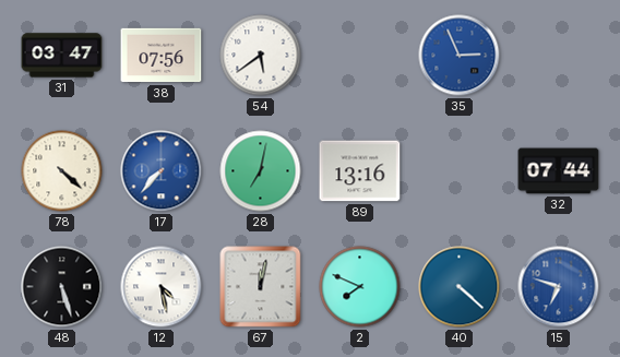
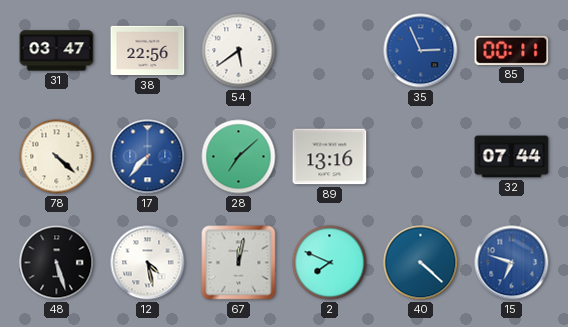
38: 07:56 -> 22:56 (148, 51)
85: none -> 00:11 (512, 50)
28: 7:02 -> 7:08 (239, 157)
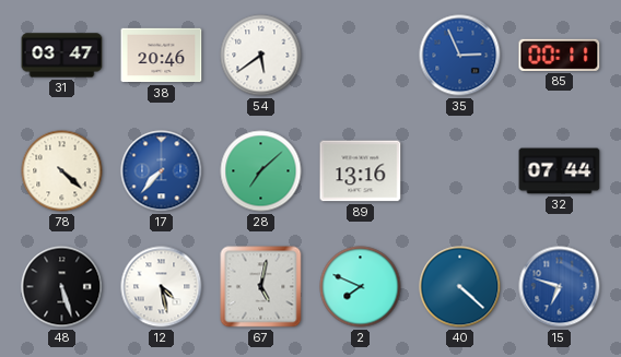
38: 22:56 -> 20:46 (162, 56)
67: 12:02 -> 5:02 (261, 287)
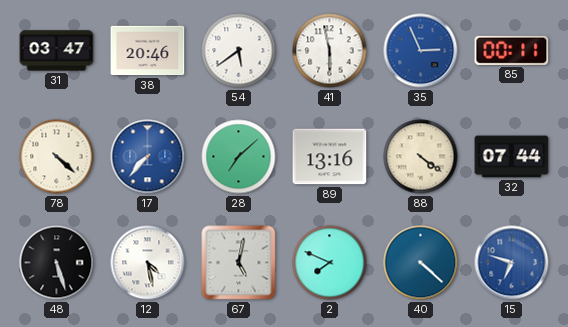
41: none -> 5:58 (330, 51)
88: none -> 4:21 (421, 157)
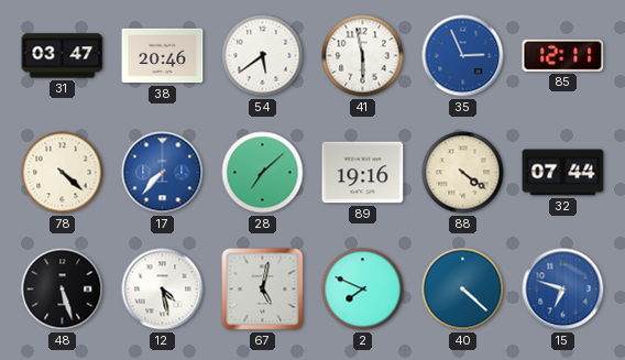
85: 00:11 -> 12:11 (563, 55)
89: 13:16 -> 19:16 (363, 173)
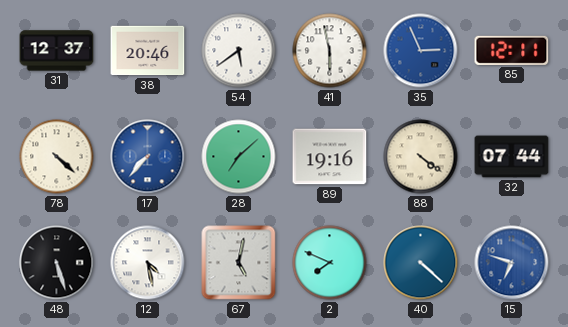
31: 03:47 -> 12:37 (57, 51)
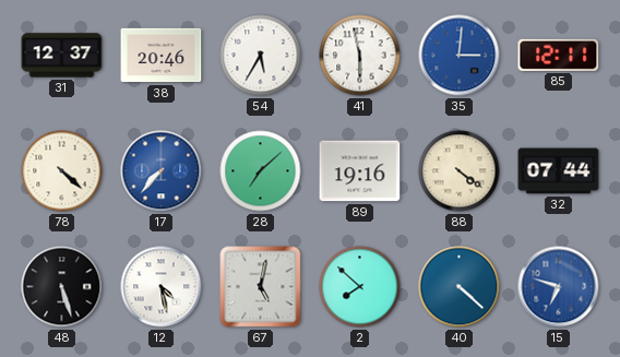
54: 5:39 -> 5:35 (261, 56)
35: 2:56 -> 3:01 (460, 56)
2: 7:49 -> 7:52 (360, 287)
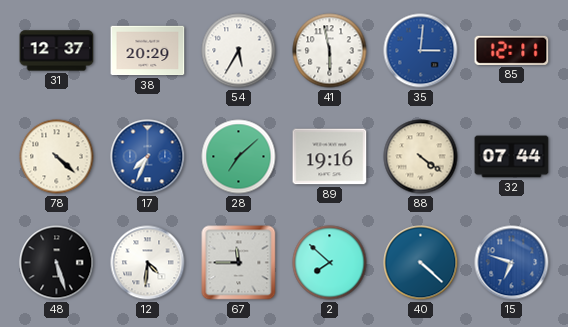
38: 20:46 -> 20:29 (148, 51)
17: 7:37 -> 7:34 (148, 157)
12: 4:28 -> 4:31 (148, 263)
67: 5:02 -> 11:45 (239, 263)
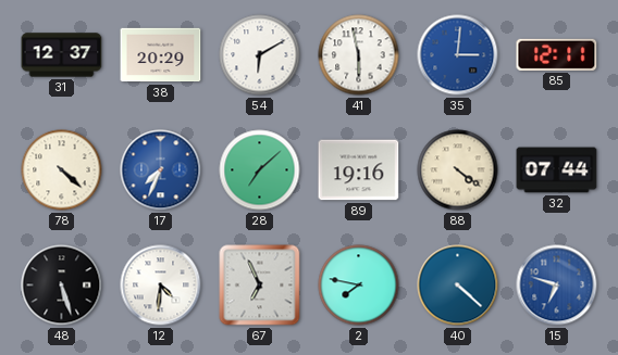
54: 5:35 -> 6:10 (260, 55)
67: 11:45 -> 6:56 (260, 286)
2: 7:52 -> 7:47 (359, 286)
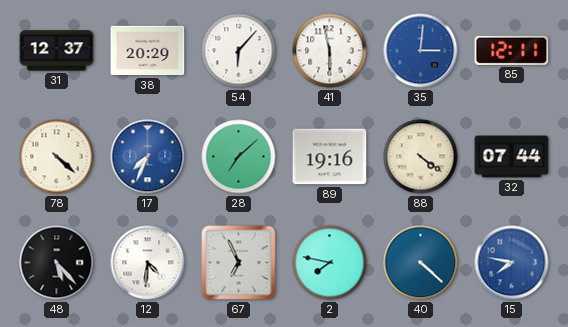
54: 6:10 -> 6:07 (239, 51)
48: 5:27 -> 5:23 (57, 263)
15: 6:48 -> 7:47 (512, 263)
